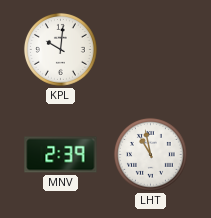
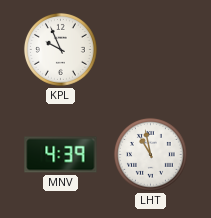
KPL: 10:01 -> 9:56 (60, 49)
MNV: 2:39 -> 4:39 (61, 155)
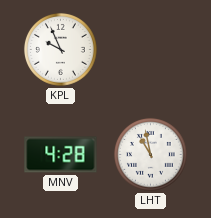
MNV: 4:39 -> 4:28 (61, 155)
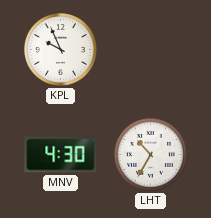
MNV: 4:28 -> 4:30 (61, 155)
LHT: 10:58 -> 10:35 (150, 154)
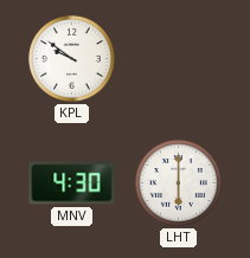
KPL: 9:56 -> 9:51 (71, 58)
LHT: 10:35 -> 6:00 (178, 182)
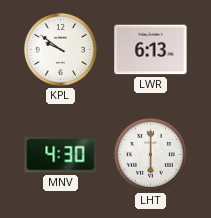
LWR: none -> 6:13 (151, 50)
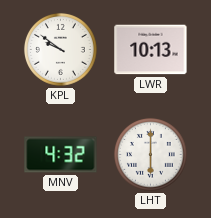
LWR: 6:13 -> 10:13 (151, 50)
MNV: 4:30 -> 4:32 (61, 155)
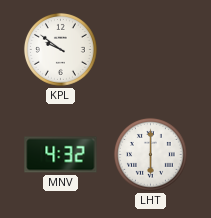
LWR: 10:13 -> none (151, 50)
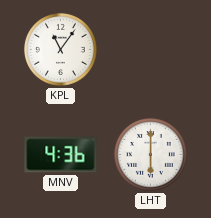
KPL: 9:51 -> 11:06 (60, 49)
MNV: 4:32 -> 4:36 (61, 155)
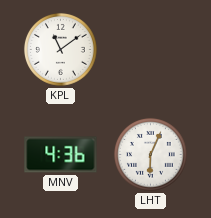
KPL: 11:06 -> 11:09 (60, 49)
LHT: 6:00 -> 6:04 (150, 154)
